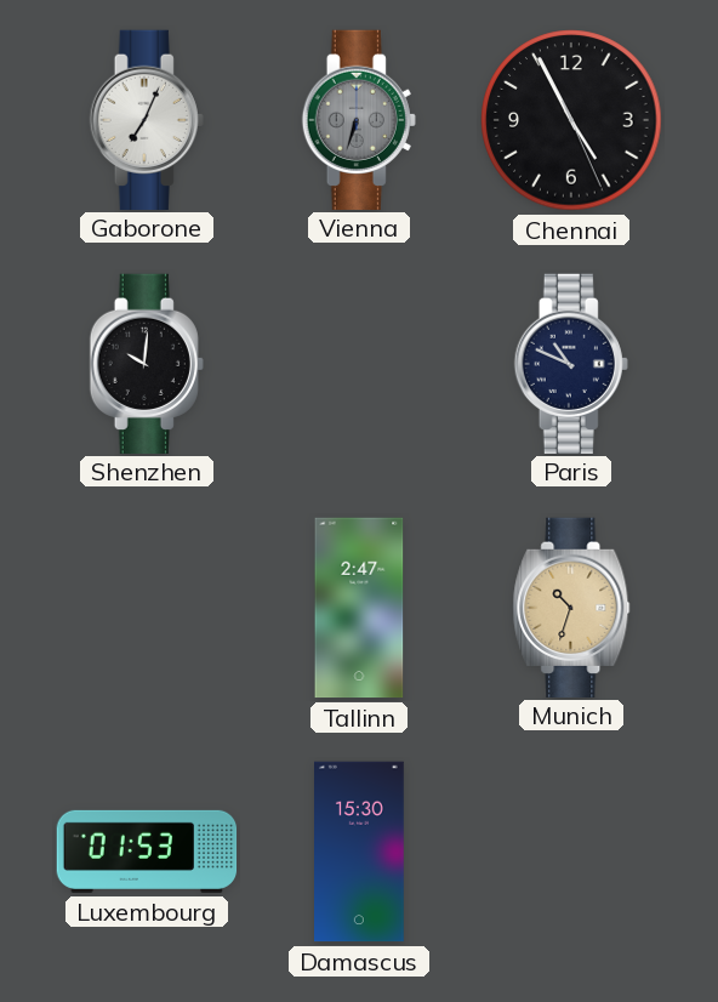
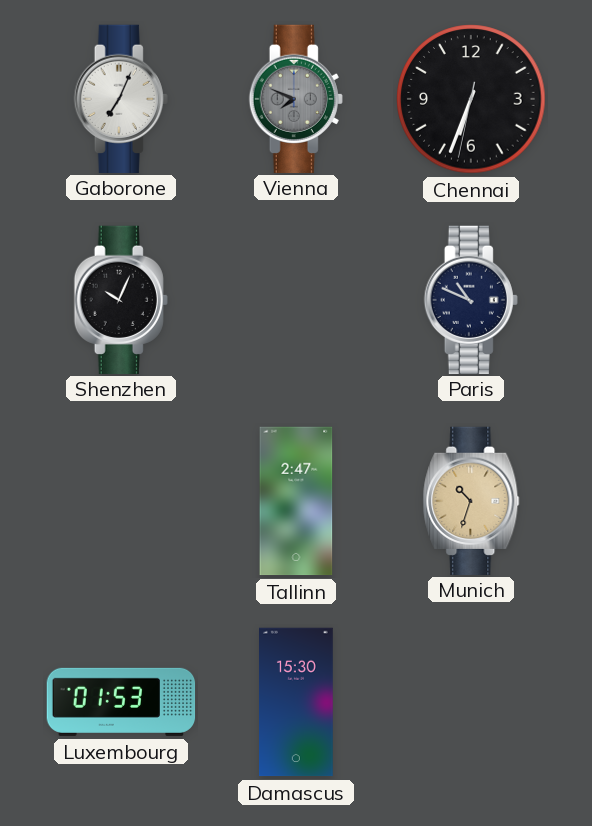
Vienna: 6:33 -> 7:49 (296, 98)
Chennai: 4:55 -> 6:33 (471, 99)
Shenzhen: 10:01 -> 10:04 (121, 299)
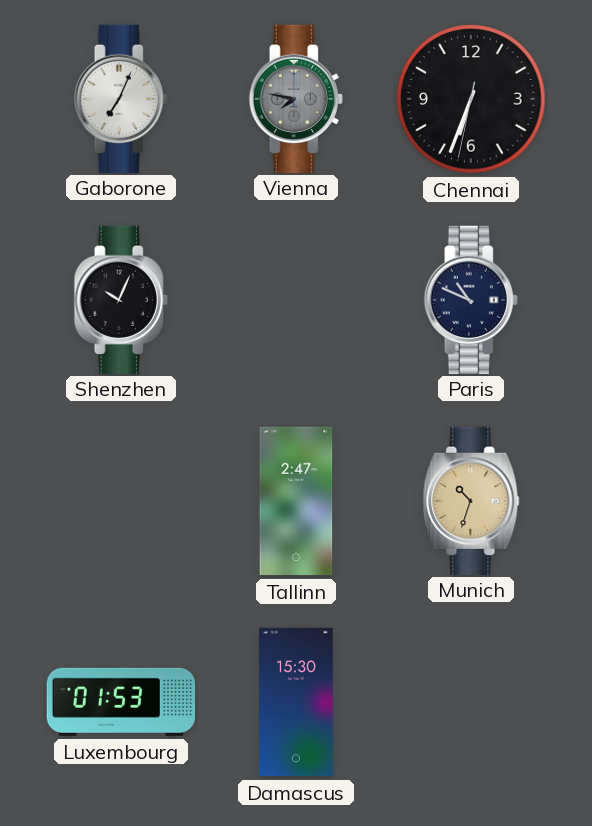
Vienna: 7:49 -> 7:47 (296, 98)
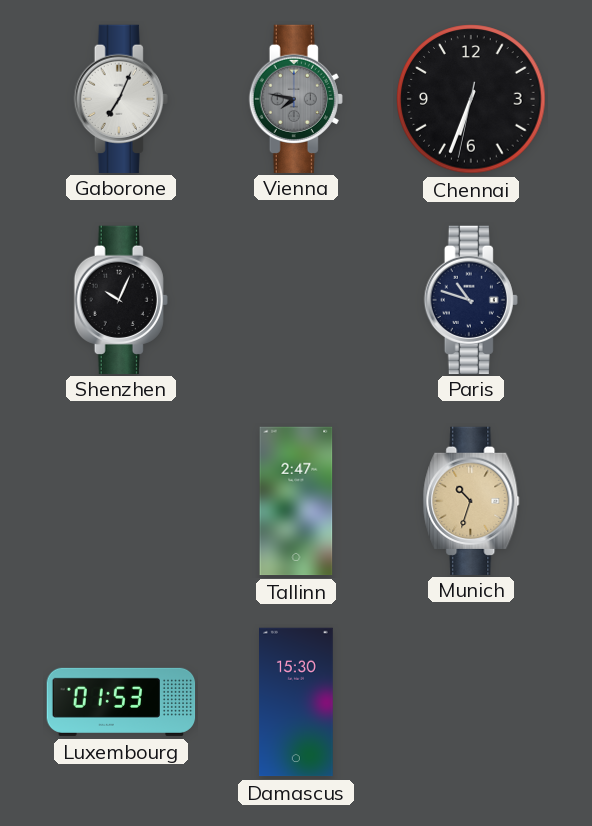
Paris: 10:49 -> 10:48 (471, 299)
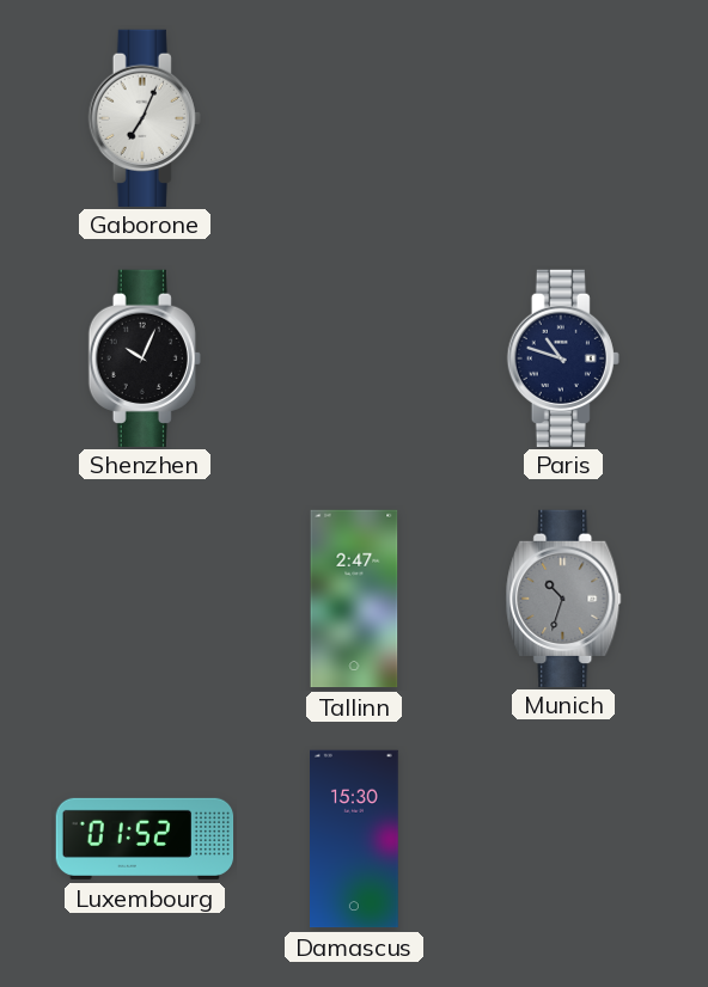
Vienna: 7:47 -> none (296, 98)
Chennai: 6:33 -> none (471, 99)
Munich dial: champagne -> grey (563, 597)
Luxembourg: 01:53 -> 01:52 (145, 839)
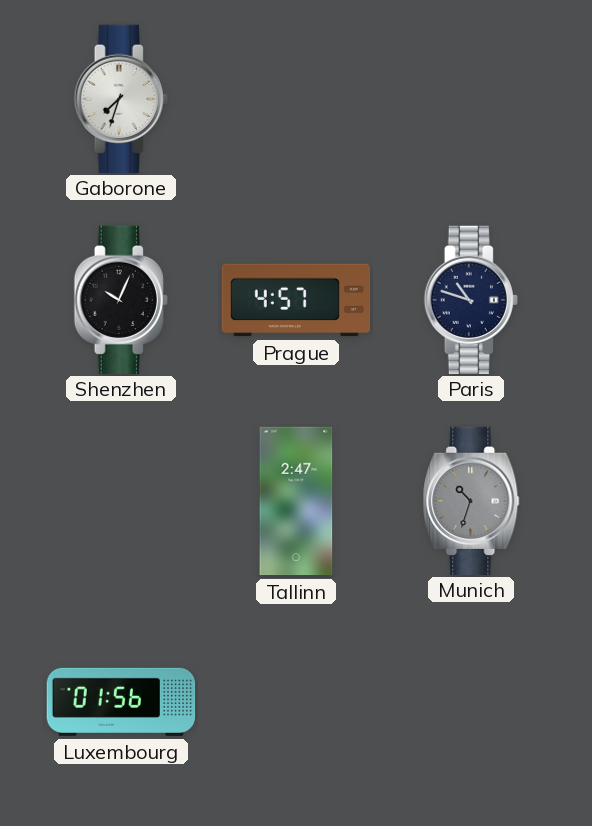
Gaborone: 7:04 -> 7:33 (121, 98)
Prague: none -> 4:57 (296, 300)
Luxembourg: 01:52 -> 01:56 (121, 702)
Damascus: 15:30 -> none (355, 839)
